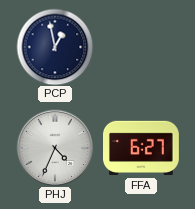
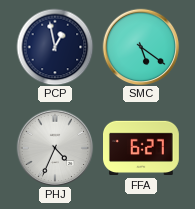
SMC: none -> 5:21 (141, 47)
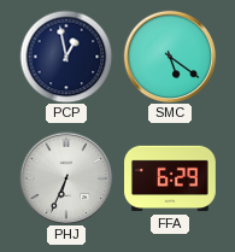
PHJ: 4:34 -> 6:34 (66, 178)
FFA: 6:27 -> 6:29 (171, 178)
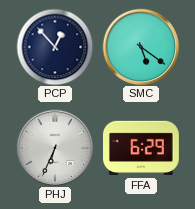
PCP: 12:58 -> 12:53 (55, 47)
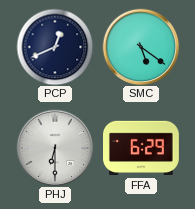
PCP: 12:53 -> 12:41 (55, 47)
PHJ: 6:34 -> 6:30 (55, 148)
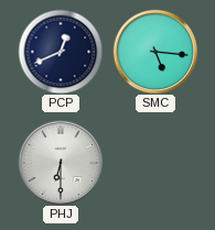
SMC: 5:21 -> 5:16 (155, 52)
FFA: 6:29 -> none (142, 148)
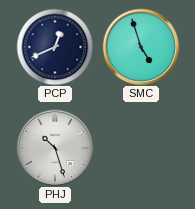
SMC: 5:16 -> 4:57 (141, 47)
PHJ: 6:30 -> 10:27 (55, 148)
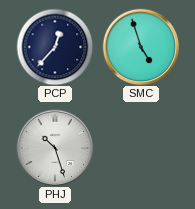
PCP: 12:41 -> 12:37 (55, 47)
